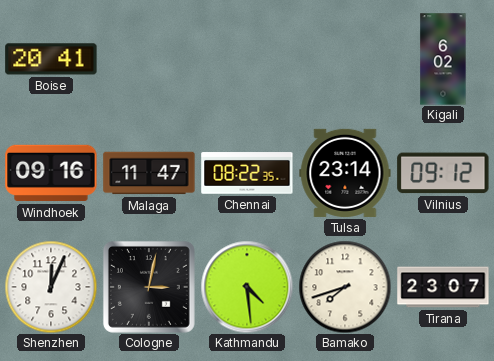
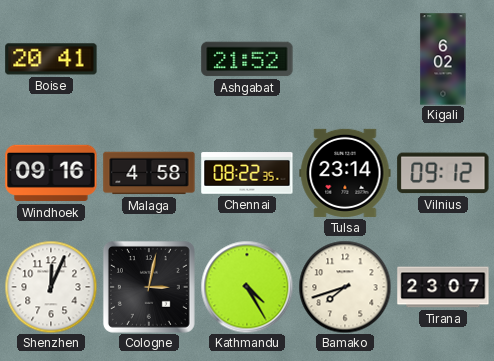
Ashgabat: none -> 21:52 (247, 59)
Malaga: 11:47 -> 4:58 (149, 173)
Kathmandu: 4:29 -> 4:25 (247, 287)
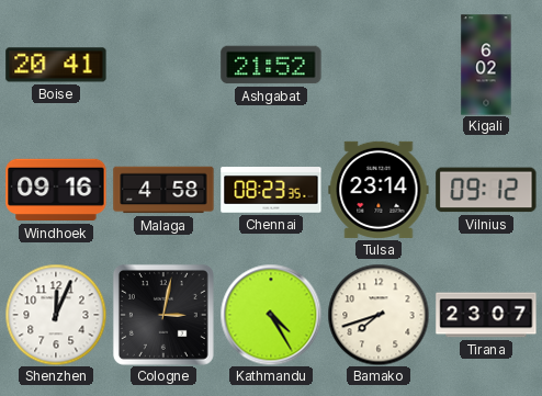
Chennai: 08:22 -> 08:23 (271, 190)
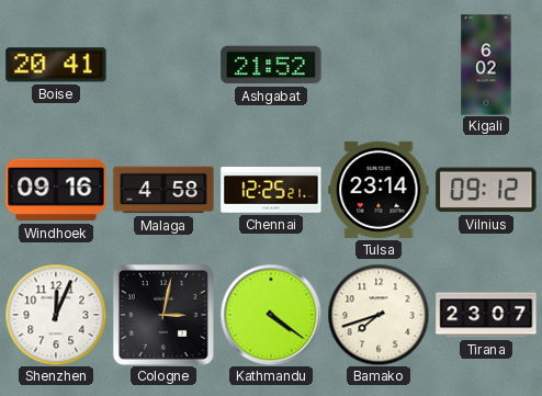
Chennai: 08:23 -> 12:25 (271, 190)
Kathmandu: 4:25 -> 4:21 (271, 315)
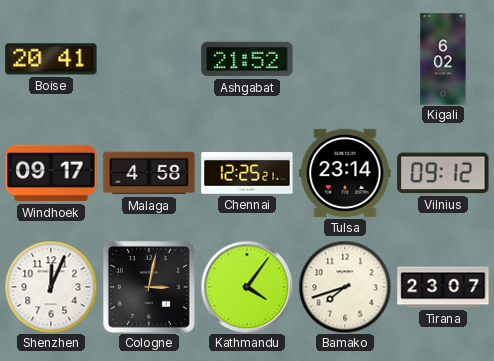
Windhoek: 09:16 -> 09:17 (51, 173)
Kathmandu: 4:21 -> 4:06 (247, 287)
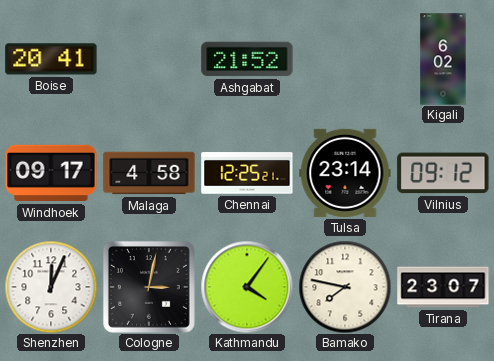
Bamako: 7:42 -> 7:47 (345, 287)
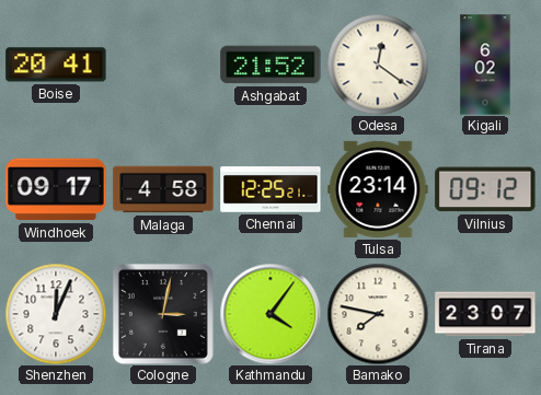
Odesa: none -> 12:21 (378, 65)
